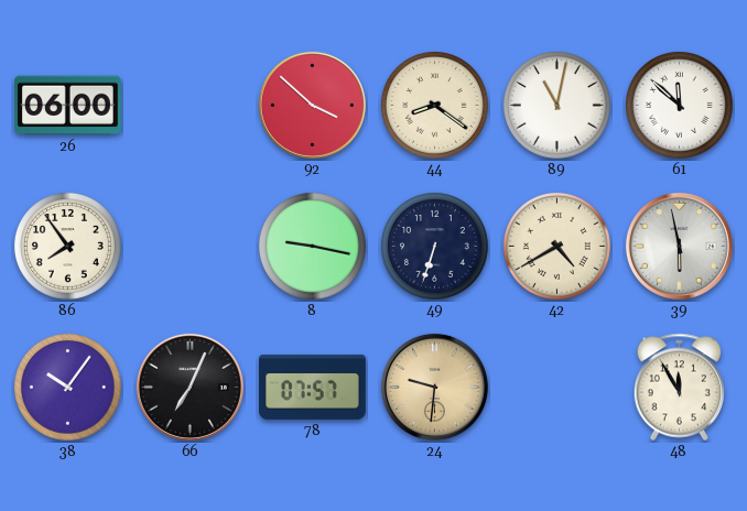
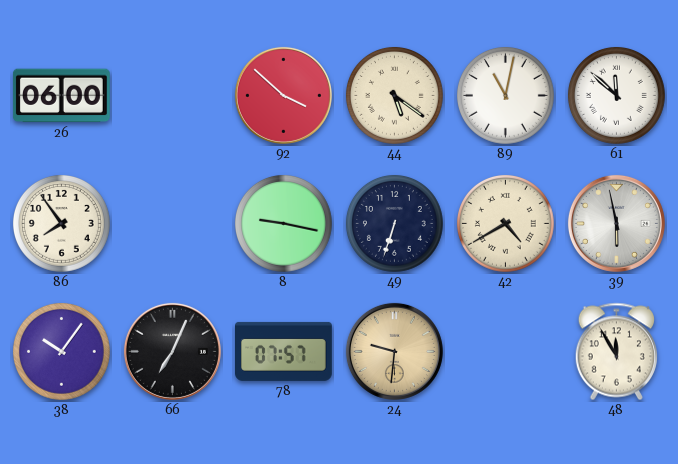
44: 8:21 -> 5:21 (394, 95)
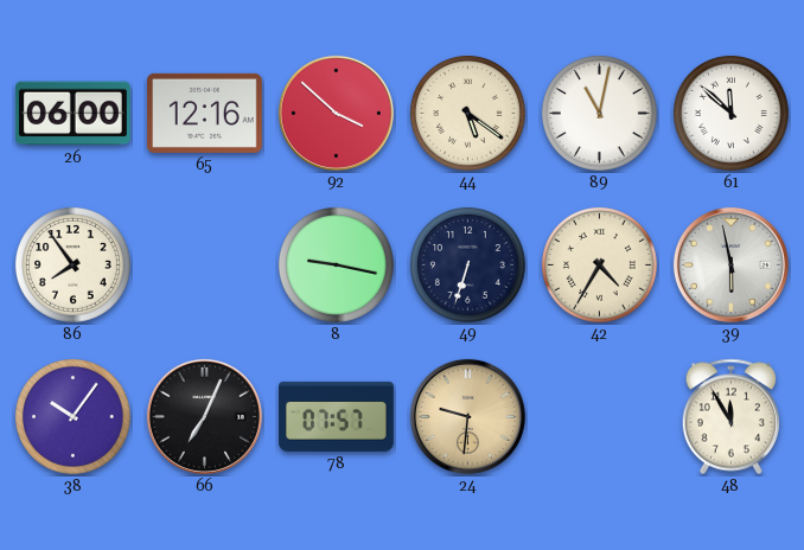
65: none -> 12:16 (204, 113)
42: 4:40 -> 4:35 (599, 264)
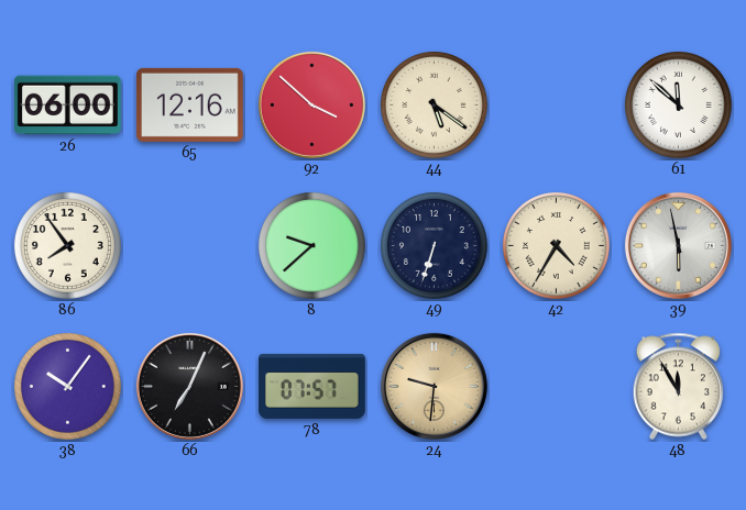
89: 11:02 -> none (599, 113)
8: 9:17 -> 9:38 (311, 245)
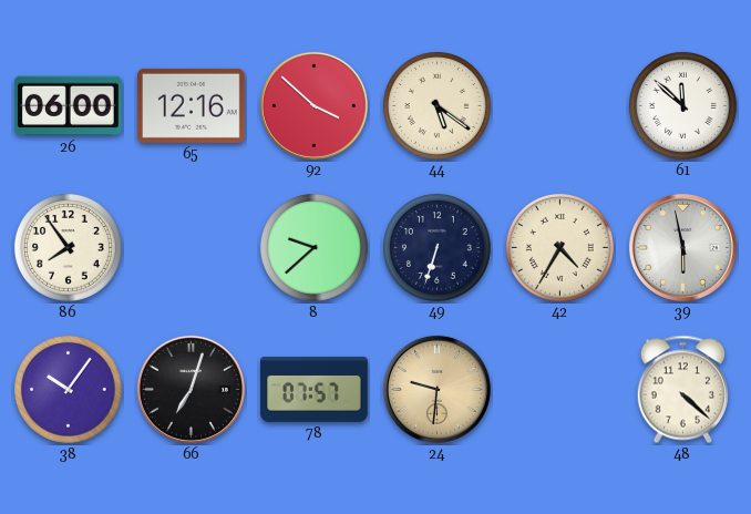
66: 7:04 -> 7:03 (191, 389)
48: 11:55 -> 4:22 (682, 390)
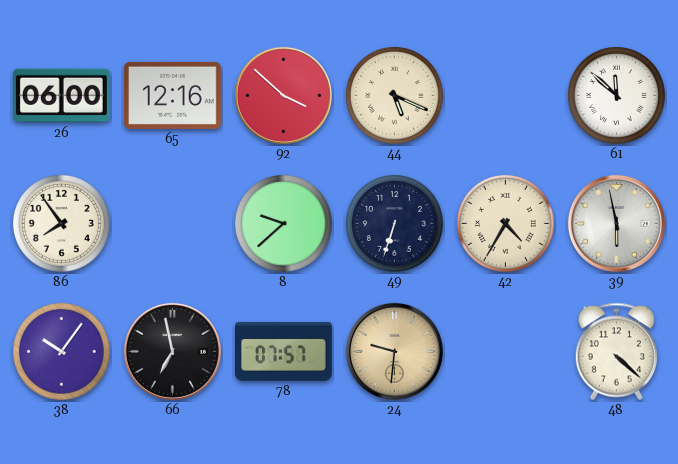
44: 5:21 -> 5:19 (394, 95)
66: 7:03 -> 6:58 (172, 351)
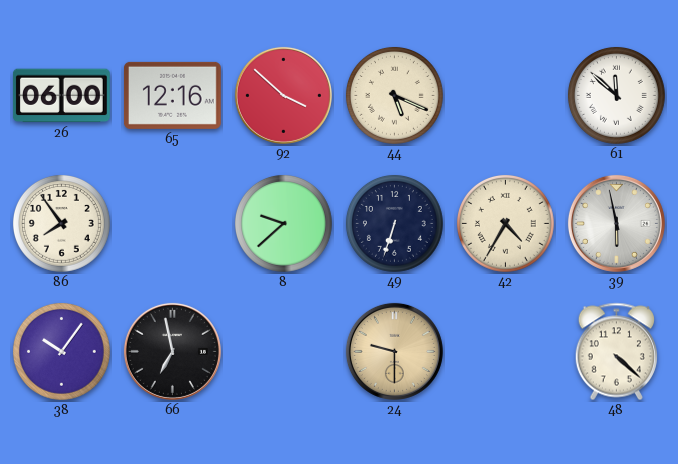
78: 07:57 -> none (284, 351)
24: 9:31 -> 9:30 (394, 351)
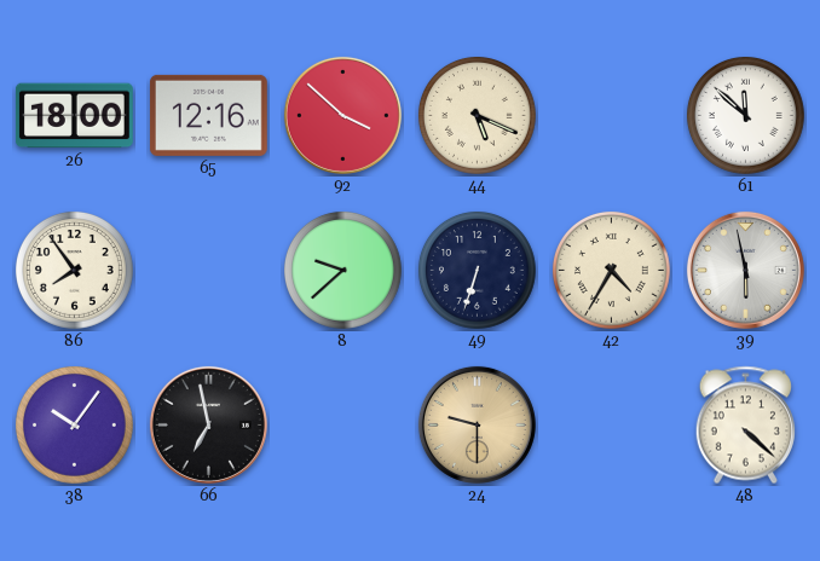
26: 06:00 -> 18:00 (74, 116)
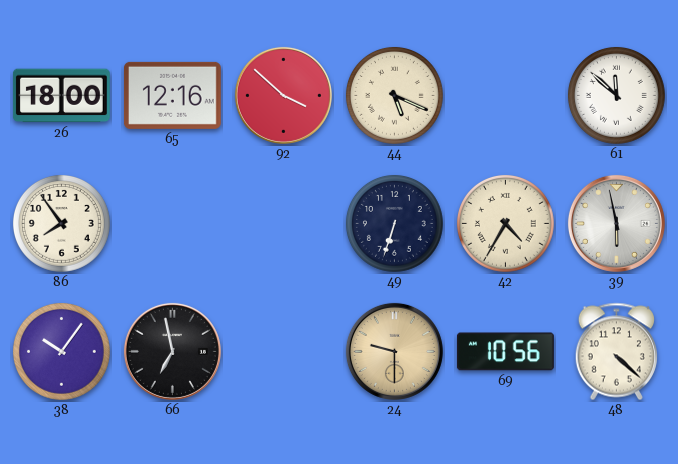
8: 9:38 -> none (342, 270)
69: none -> 10:56 (505, 352)
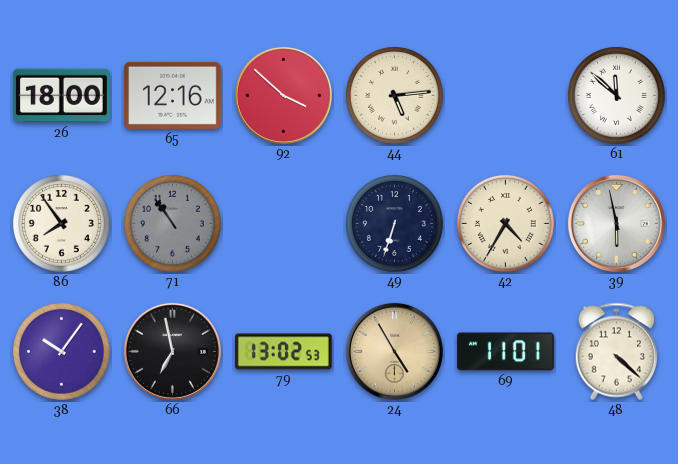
44: 5:19 -> 5:14 (394, 95)
71: none -> 10:54 (172, 223)
79: none -> 13:02 (283, 352)
24: 9:30 -> 4:55 (394, 351)
69: 10:56 -> 11:01 (505, 352)
